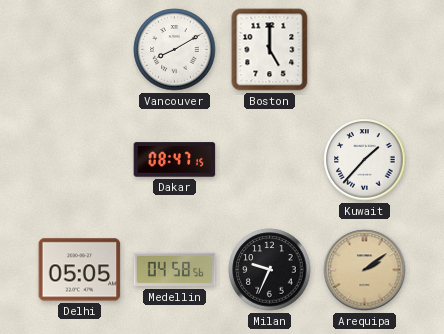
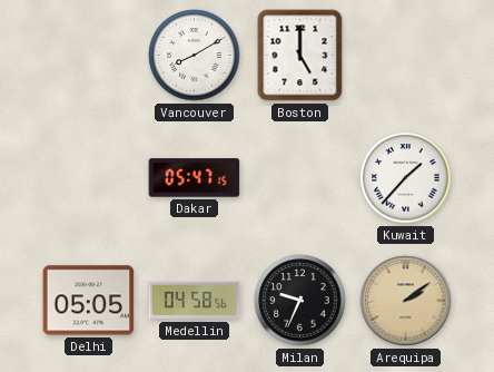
Dakar: 08:47 -> 05:47 (195, 178)
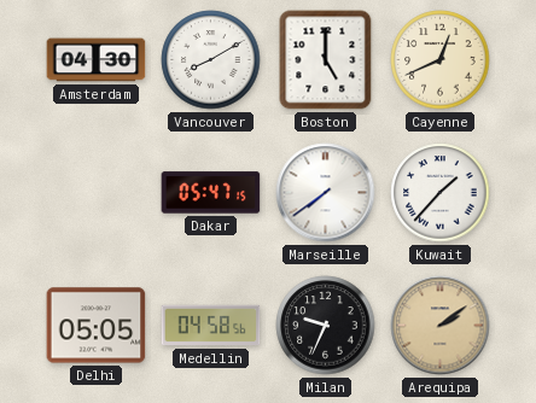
Amsterdam: none -> 04:30 (97, 60)
Cayenne: none -> 12:41 (441, 60)
Marseille: none -> 7:39 (326, 193)
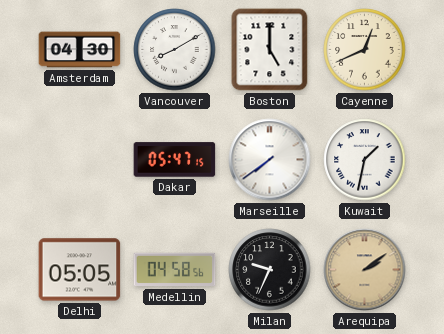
Kuwait: 1:37 -> 1:32 (365, 160)
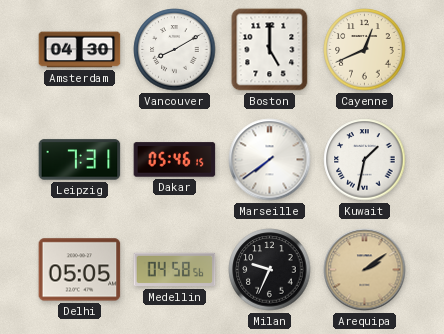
Leipzig: none -> 7:31 (80, 160)
Dakar: 05:47 -> 05:46 (175, 160)
